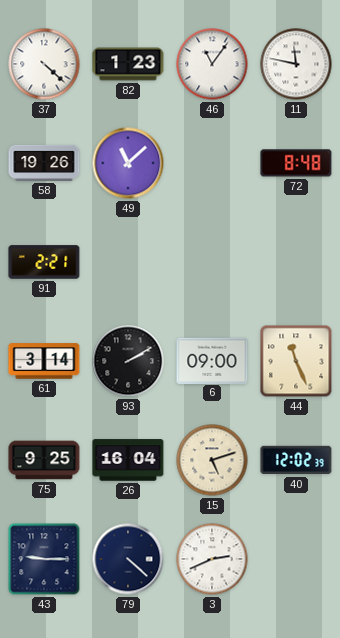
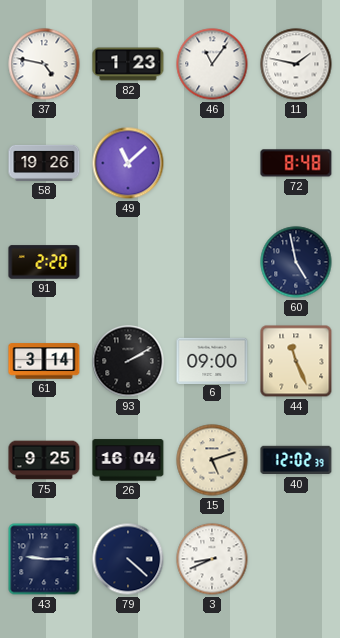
37: 4:22 -> 4:47 (44, 64)
11: 11:47 -> 1:47 (296, 64)
91: 2:21 -> 2:20 (44, 262)
60: none -> 4:58 (296, 262)
3: 2:41 -> 8:41 (212, 559)
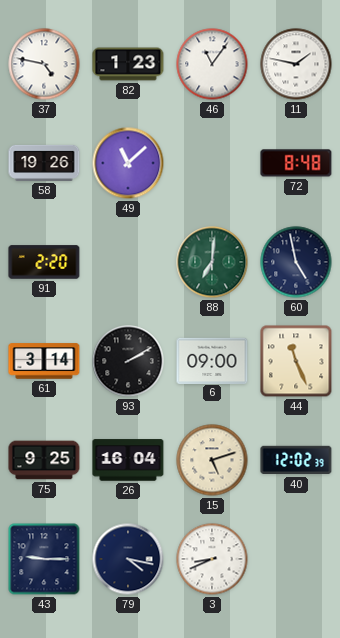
88: none -> 7:01 (212, 262)
79: 4:22 -> 4:17 (128, 559)
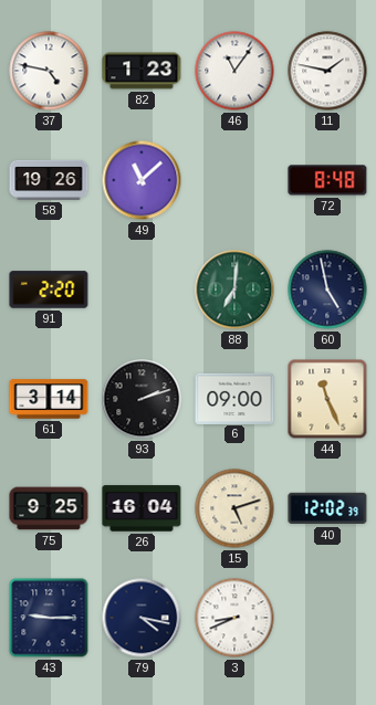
93: 2:10 -> 2:12 (142, 399)
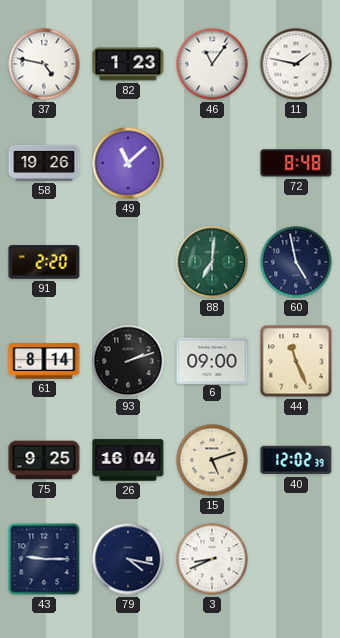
61: 3:14 -> 8:14 (44, 361)
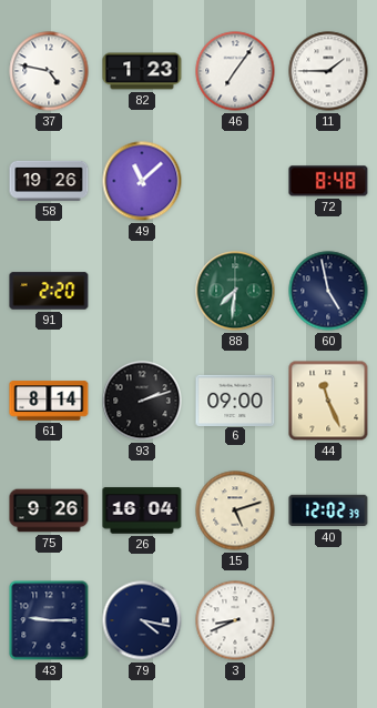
46: 11:06 -> 7:06 (235, 71)
11: 1:47 -> 1:45 (328, 71)
88: 7:01 -> 7:31 (235, 291)
75: 9:25 -> 9:26 (49, 510)
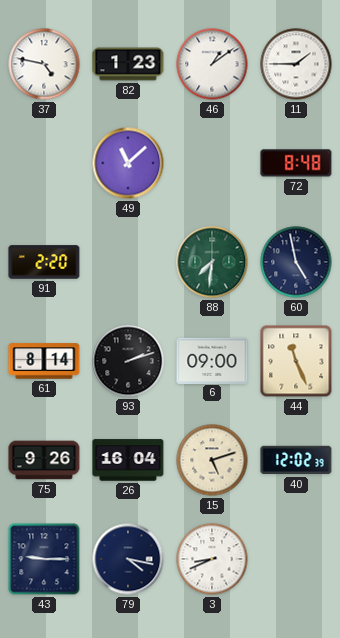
46: 7:06 -> 1:09 (212, 64)
58: 19:26 -> none (49, 181)
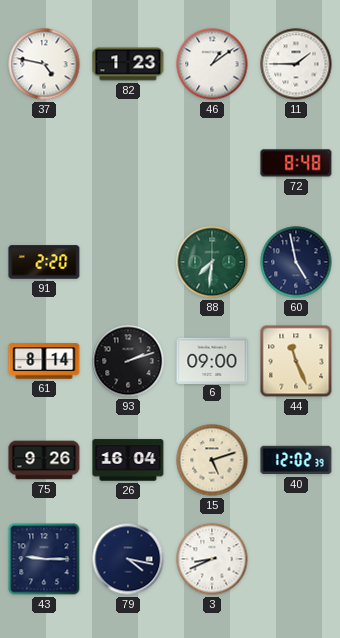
49: 11:08 -> none (128, 163)
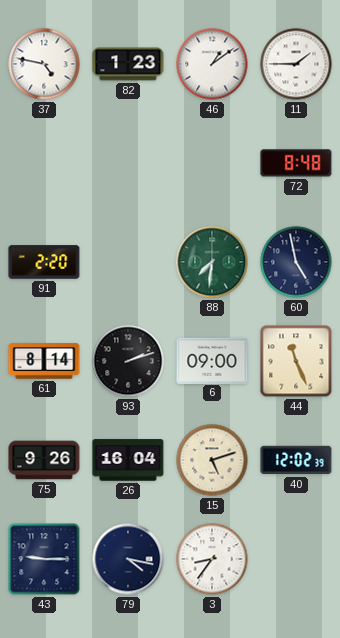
3: 8:41 -> 8:36 (212, 559)
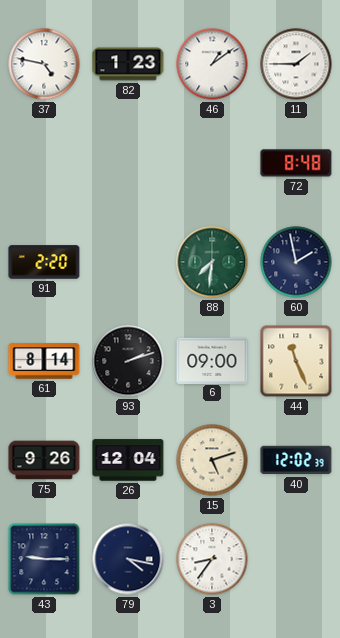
60: 4:58 -> 1:58 (296, 262)
26: 16:04 -> 12:04 (128, 460)
